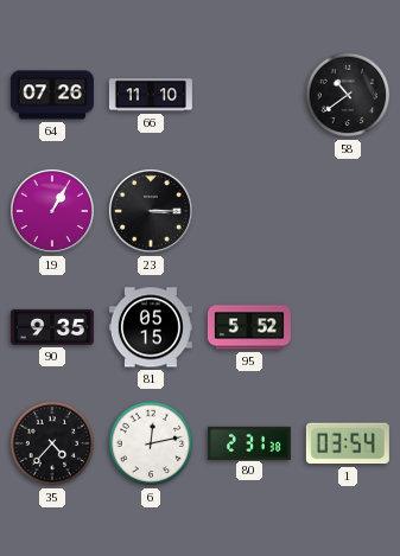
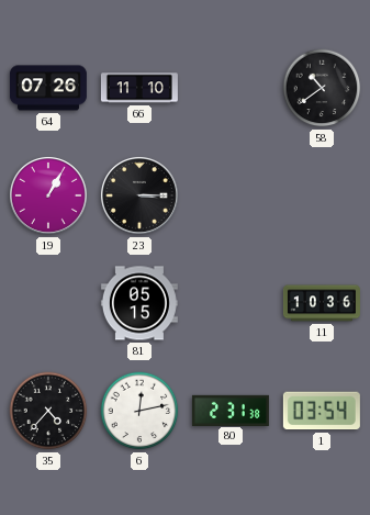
90: 9:35 -> none (52, 327)
95: 5:52 -> none (249, 327)
11: none -> 10:36 (322, 303)
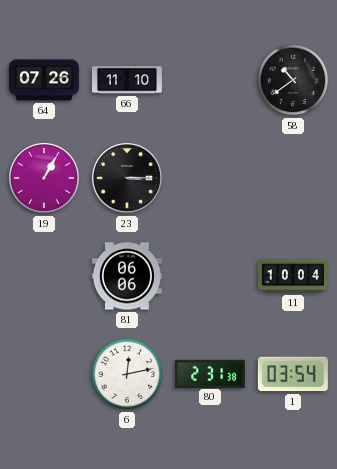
81: 05:15 -> 06:06 (127, 276)
11: 10:36 -> 10:04 (293, 276)
35: 4:37 -> none (48, 411)
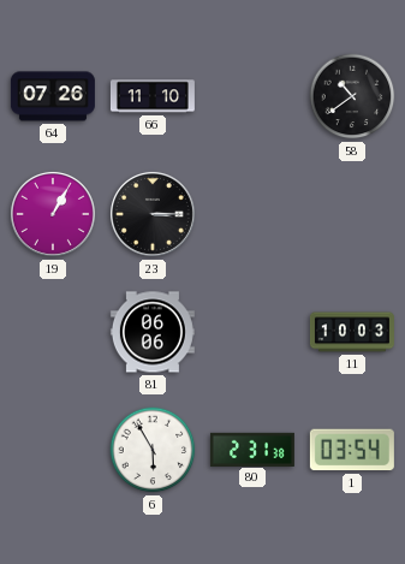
11: 10:04 -> 10:03 (352, 332)
6: 12:13 -> 5:55 (153, 450)
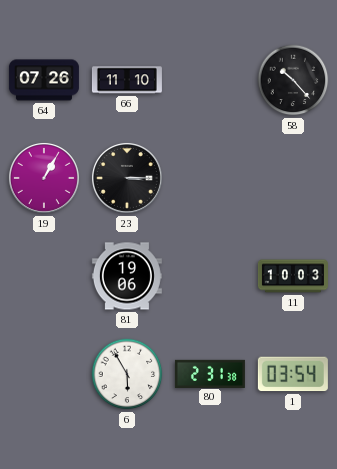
58: 10:39 -> 10:23 (293, 80)
81: 06:06 -> 19:06 (127, 276)
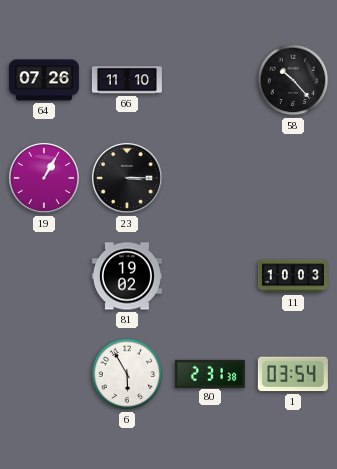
81: 19:06 -> 19:02 (127, 276)
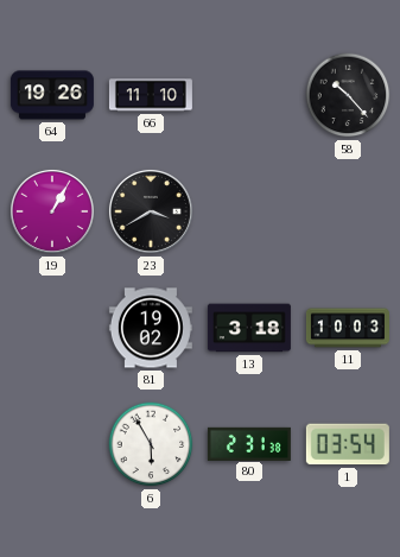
64: 07:26 -> 19:26 (52, 95)
23: 3:15 -> 3:40 (151, 211)
13: none -> 3:18 (249, 328)
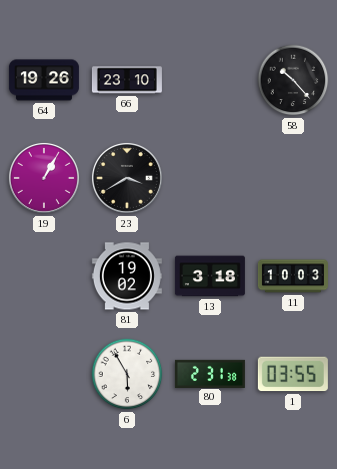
66: 11:10 -> 23:10 (127, 80)
1: 03:54 -> 03:55 (293, 374)
